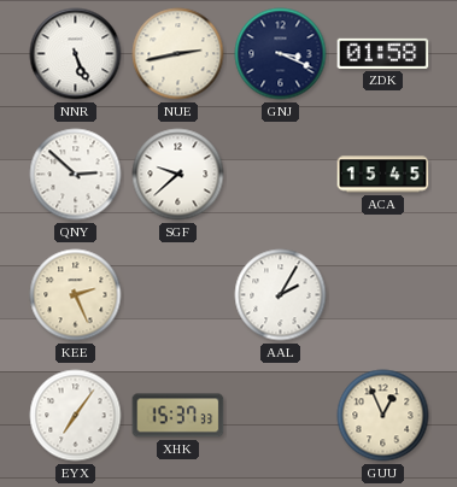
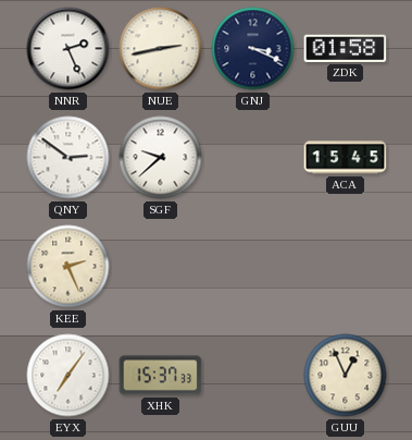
NNR: 5:26 -> 2:26 (68, 49)
QNY: 2:52 -> 2:51 (68, 158)
AAL: 2:05 -> none (281, 295)
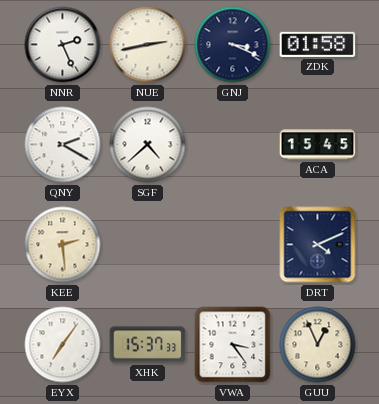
QNY: 2:51 -> 2:20 (63, 145)
SGF: 9:38 -> 4:38 (148, 145)
KEE: 2:26 -> 2:29 (63, 245)
DRT: none -> 4:11 (318, 245)
VWA: none -> 3:24 (233, 345)
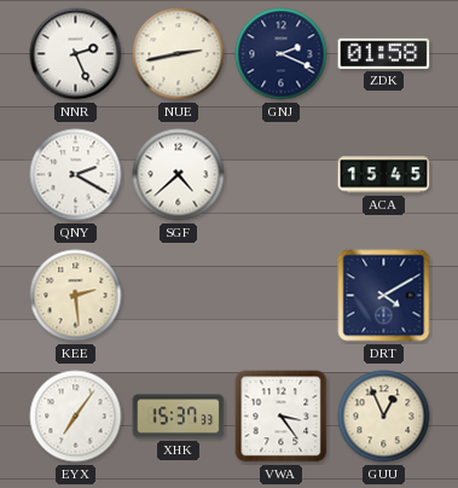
GNJ: 3:19 -> 2:19 (282, 54)
DRT: 4:11 -> 4:10 (384, 296)
